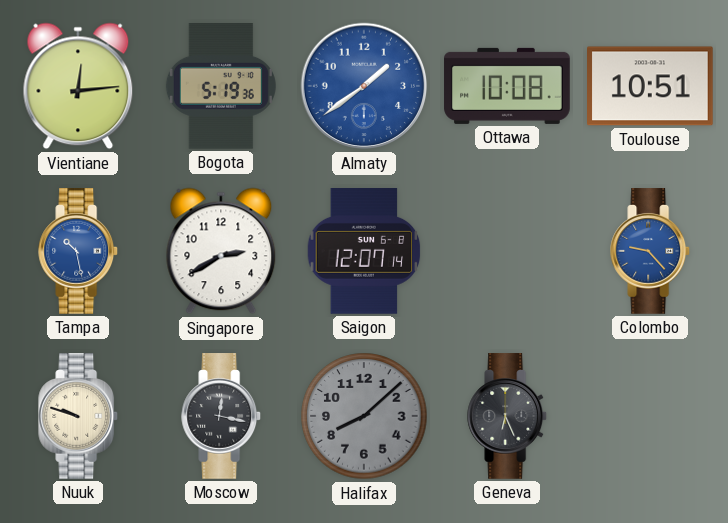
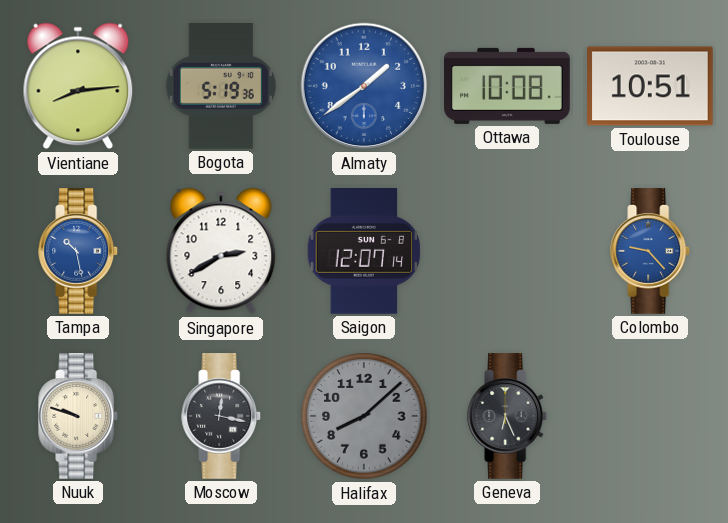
Vientiane: 12:14 -> 8:14 (78, 86)
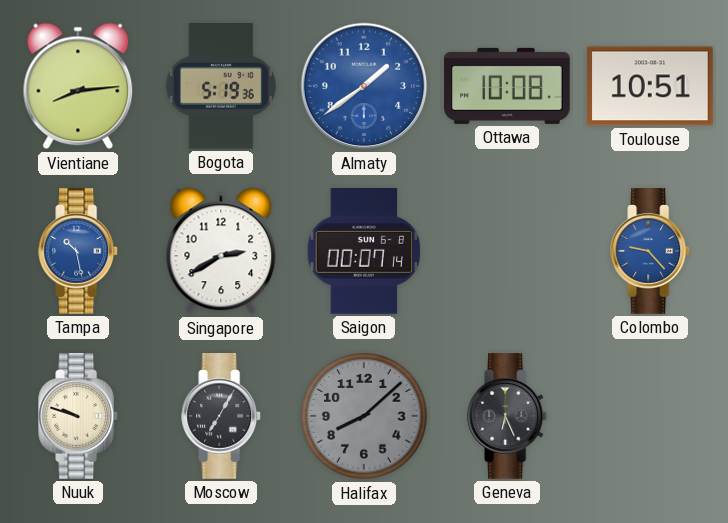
Saigon: 12:07 -> 00:07 (364, 252)
Moscow: 12:17 -> 7:05 (222, 416)
